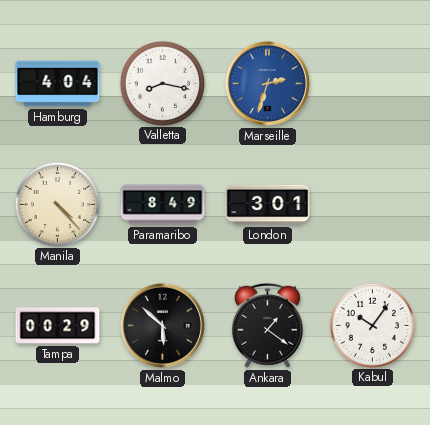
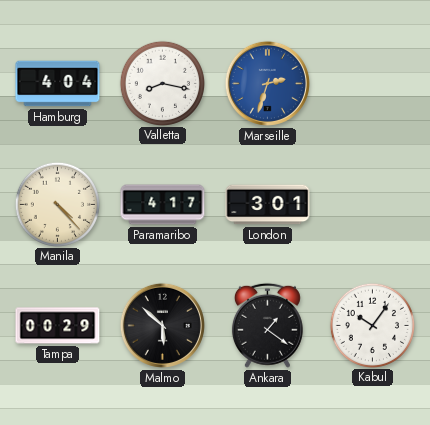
Paramaribo: 8:49 -> 4:17 (163, 205)
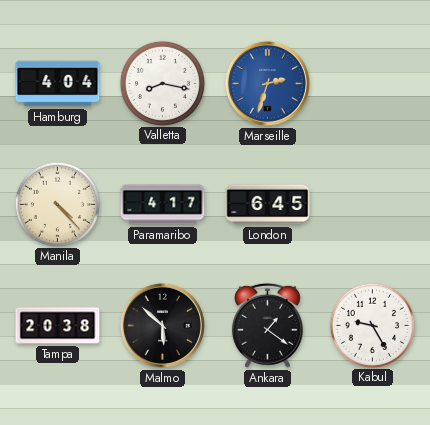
London: 3:01 -> 6:45 (268, 205)
Tampa: 00:29 -> 20:38 (58, 326)
Kabul: 10:06 -> 9:25 (372, 325)
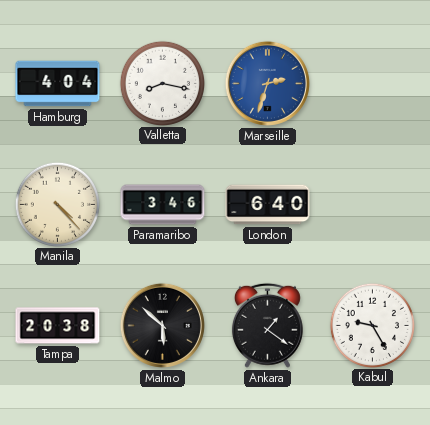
Paramaribo: 4:17 -> 3:46 (163, 205)
London: 6:45 -> 6:40 (268, 205)
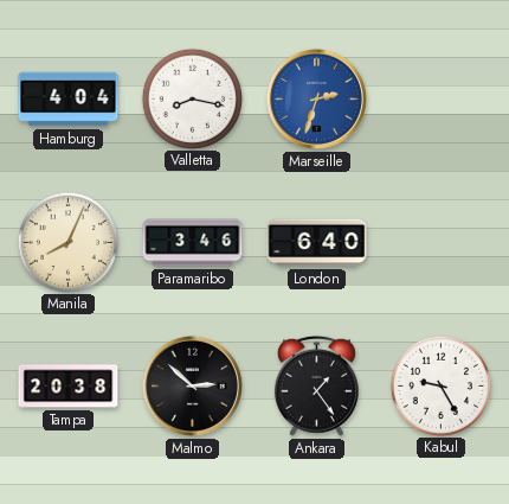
Manila: 4:23 -> 8:04 (67, 242)
Malmo: 5:52 -> 2:52 (192, 385)
Ankara: 1:21 -> 1:24 (316, 385)
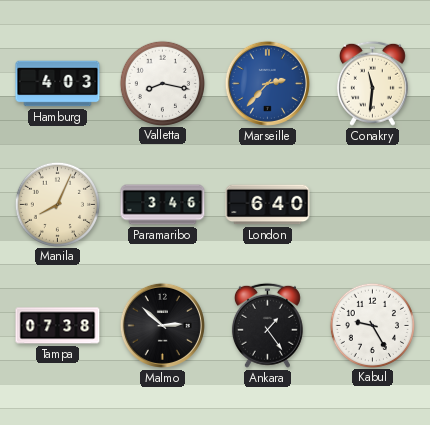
Hamburg: 4:04 -> 4:03 (58, 84)
Marseille: 2:33 -> 2:37 (267, 83)
Conakry: none -> 11:31 (372, 83)
Tampa: 20:38 -> 07:38 (58, 326)
